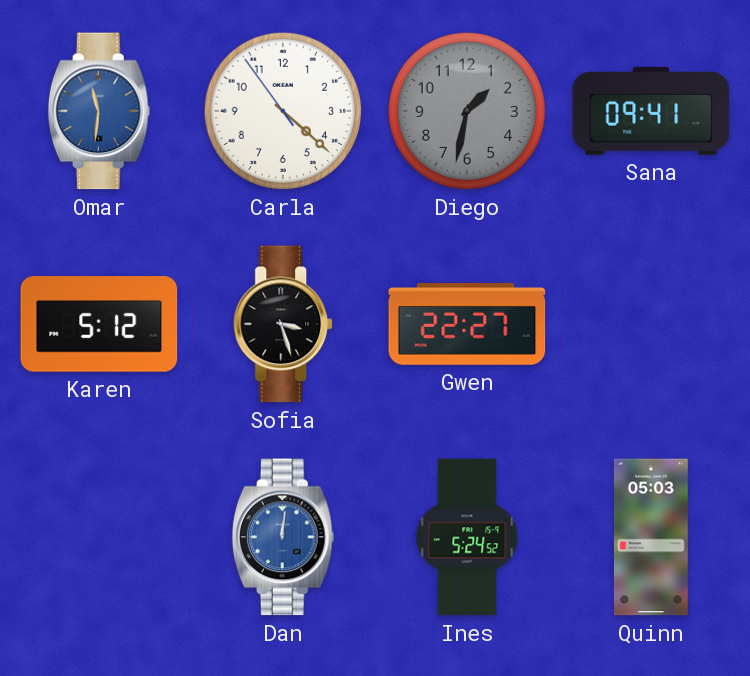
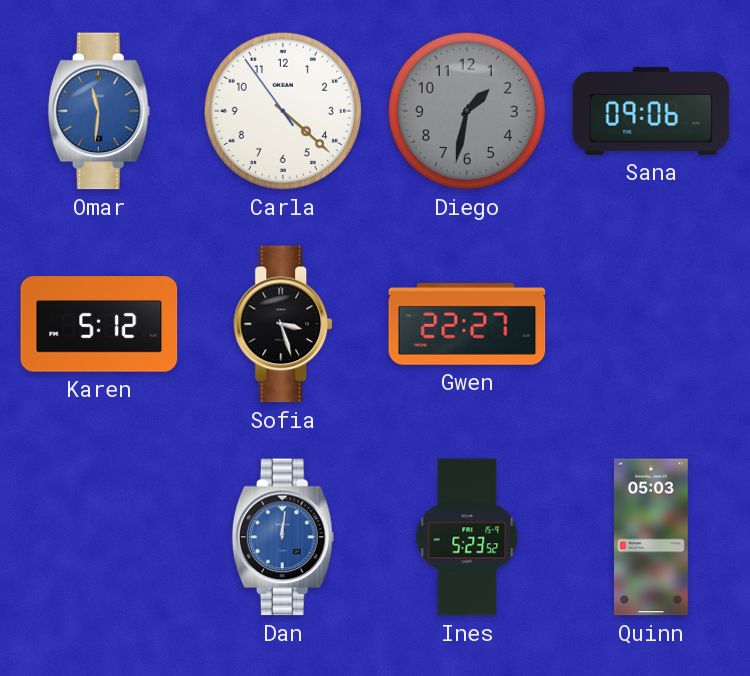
Sana: 09:41 -> 09:06 (651, 111)
Ines: 5:24 -> 5:23 (467, 537)
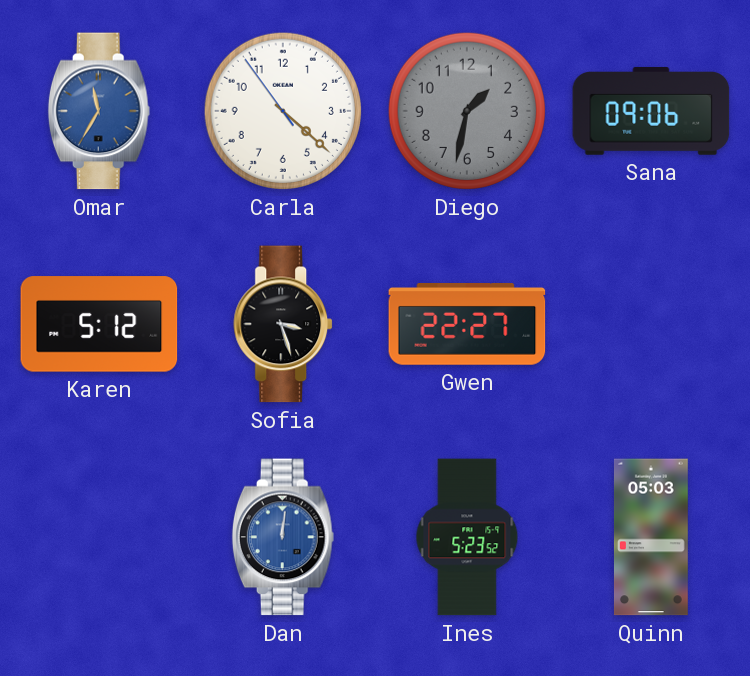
Omar: 11:31 -> 11:35 (99, 111)
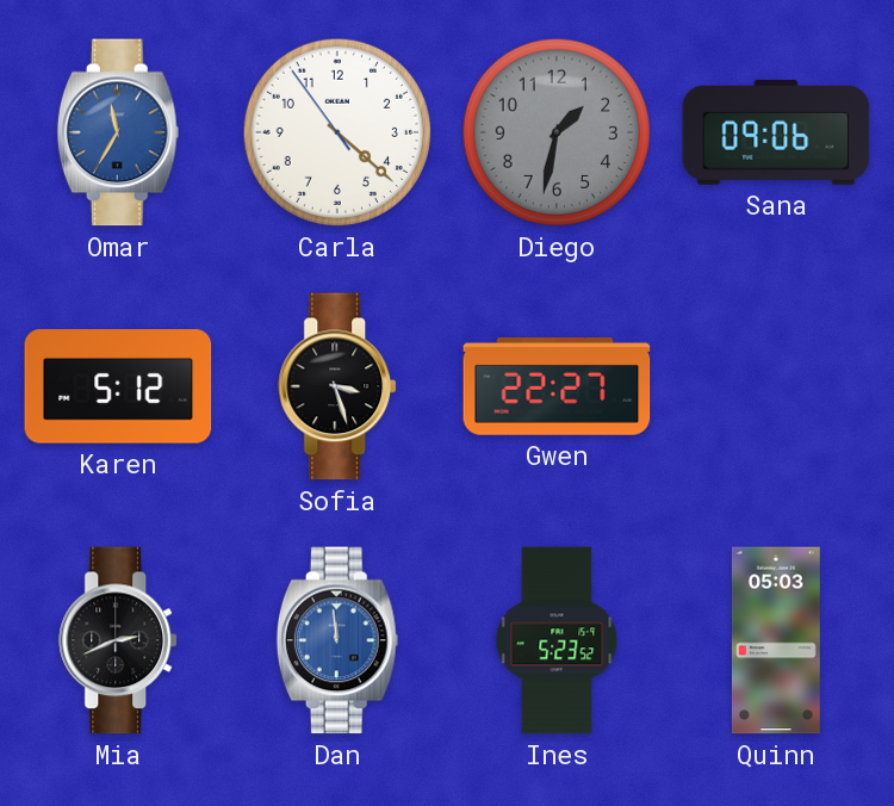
Mia: none -> 2:41 (119, 640)
Dan: 12:01 -> 11:59 (337, 640)
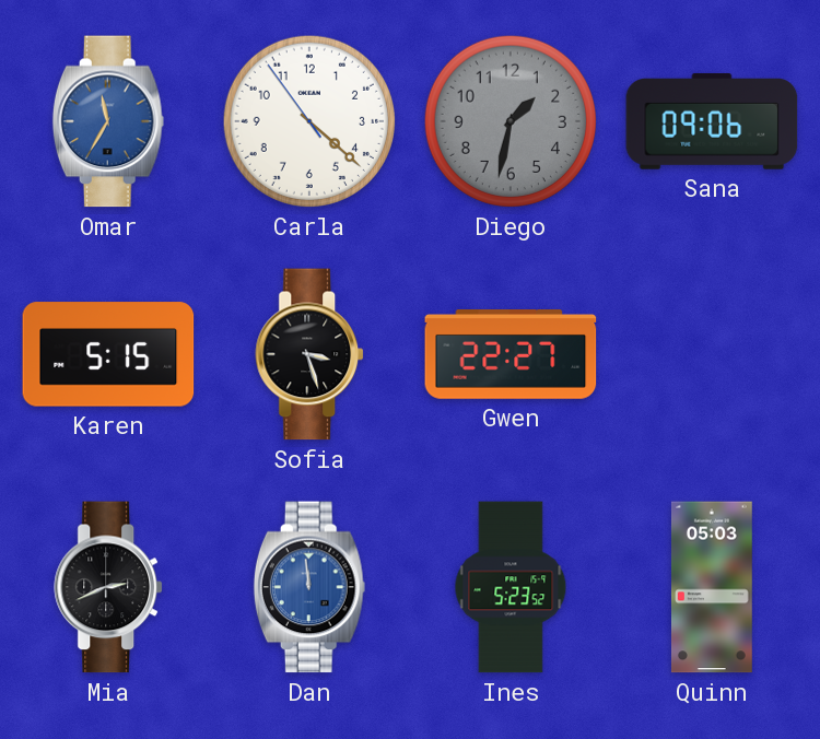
Karen: 5:12 -> 5:15 (108, 354)
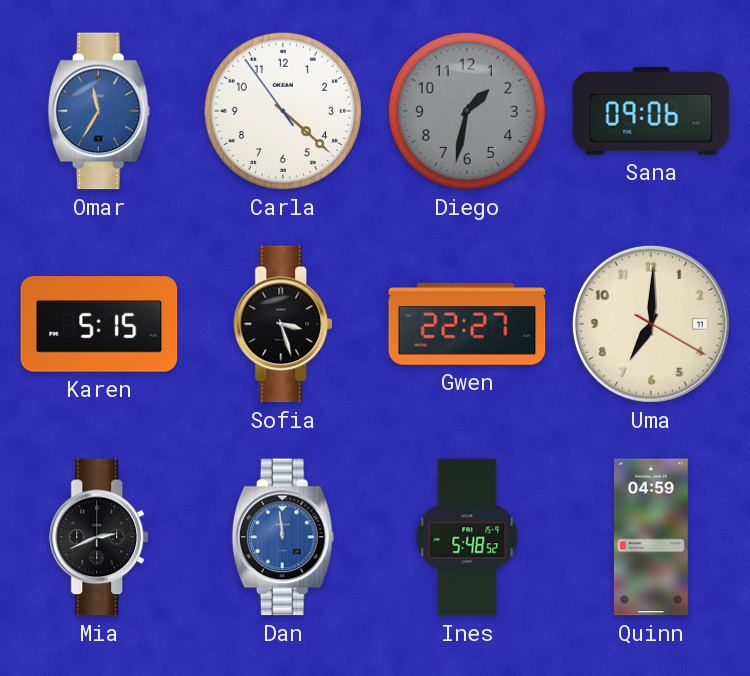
Uma: none -> 7:00 (651, 324)
Ines: 5:23 -> 5:48 (467, 537)
Quinn: 05:03 -> 04:59 (651, 537)
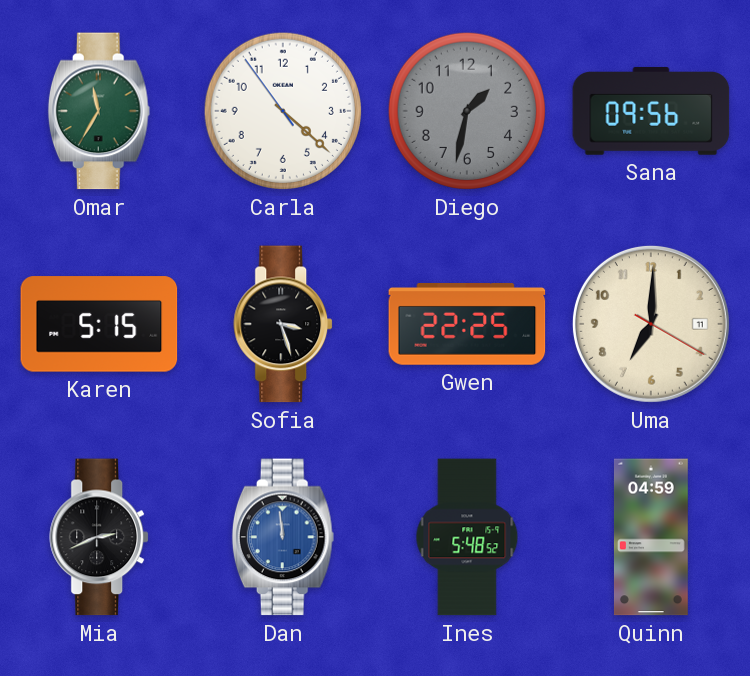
Omar dial: blue -> green (99, 111)
Sana: 09:06 -> 09:56 (651, 111)
Gwen: 22:27 -> 22:25 (467, 325)
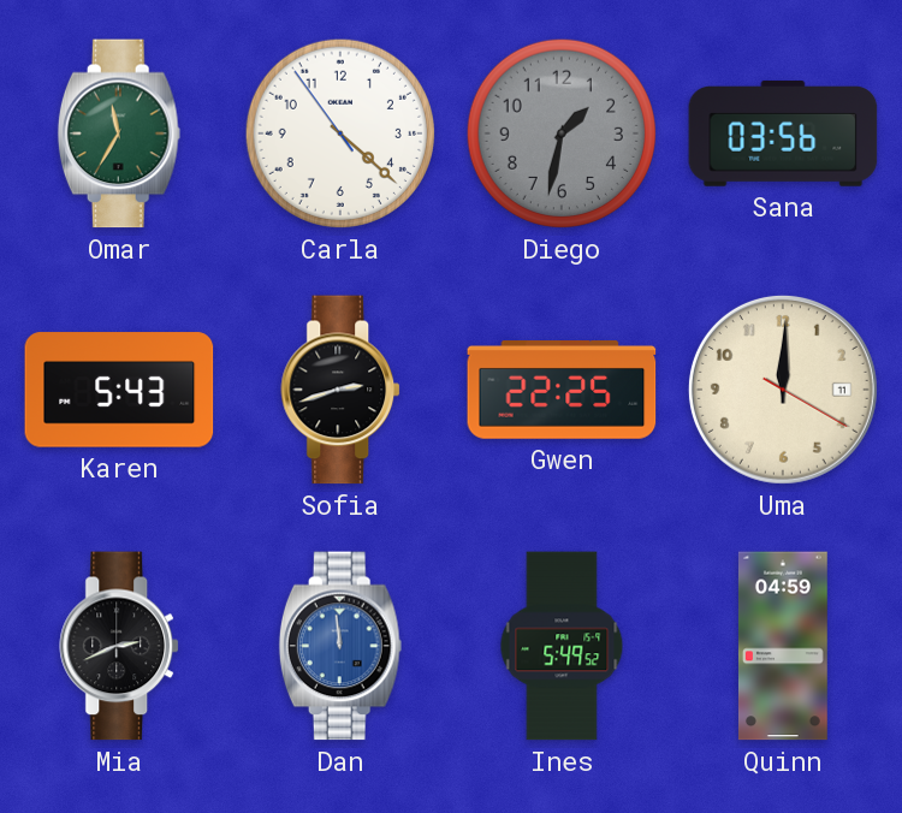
Sana: 09:56 -> 03:56 (783, 133)
Karen: 5:15 -> 5:43 (119, 390)
Sofia: 3:27 -> 2:42 (342, 390)
Uma: 7:00 -> 12:00 (783, 390)
Ines: 5:48 -> 5:49 (562, 646)
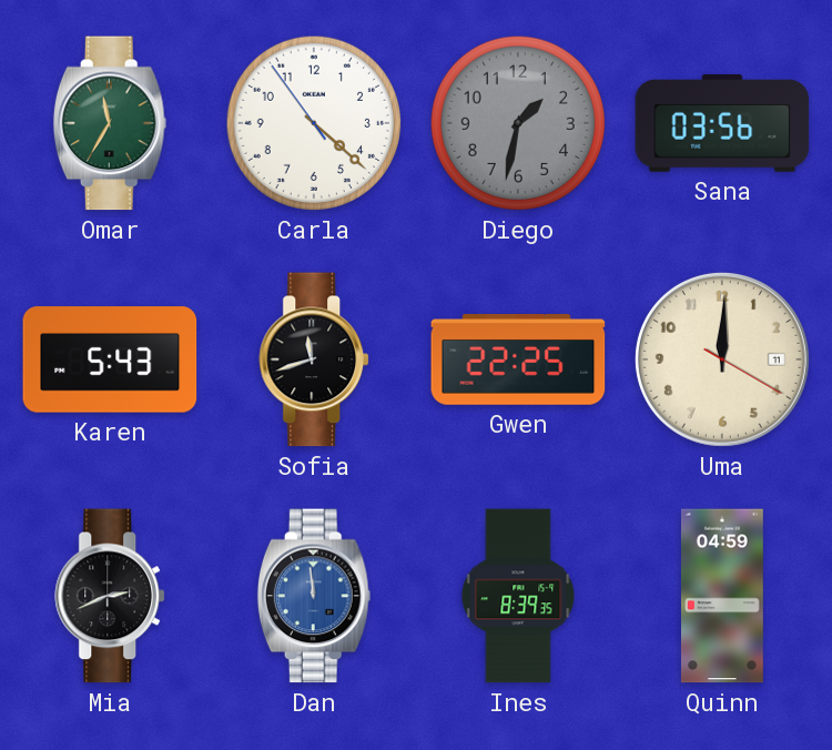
Sofia: 2:42 -> 11:42 (315, 359)
Ines: 5:49 -> 8:39 (518, 596)
